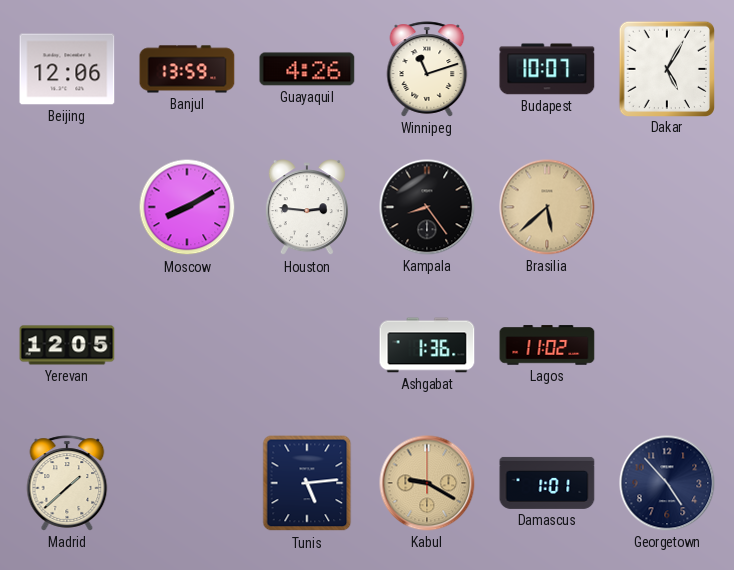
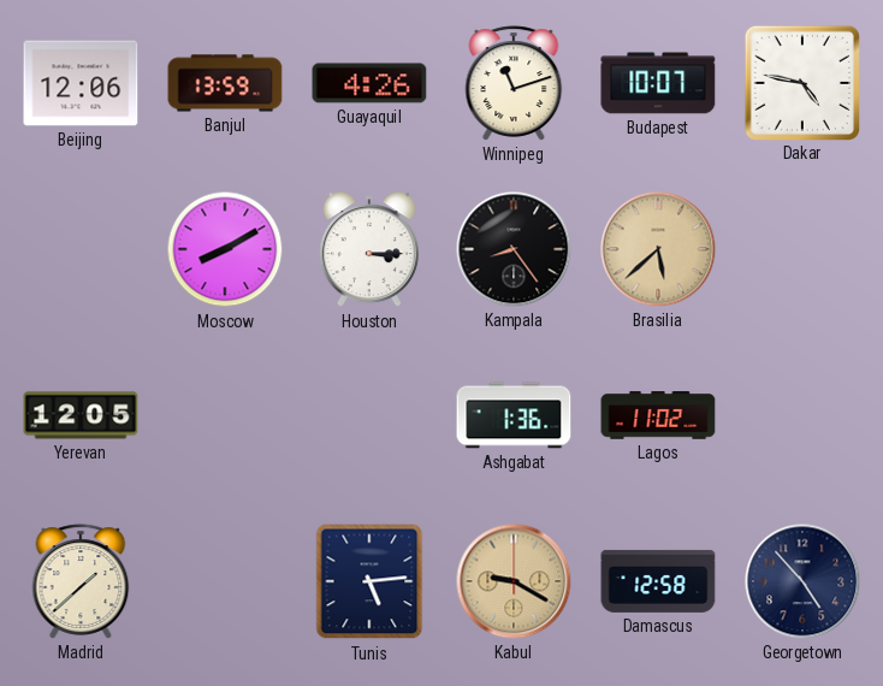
Dakar: 5:05 -> 4:47 (801, 82)
Houston: 2:46 -> 3:15 (369, 250)
Damascus: 1:01 -> 12:58 (658, 581)
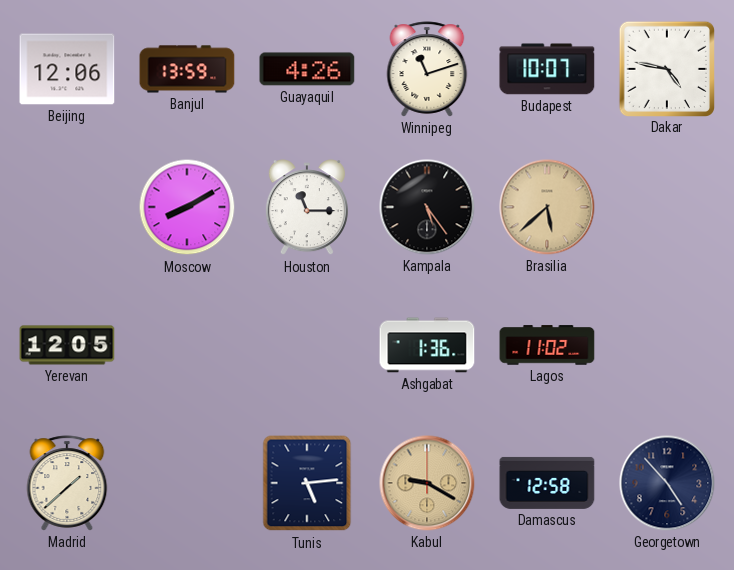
Houston: 3:15 -> 11:15 (307, 208)
Kampala: 8:24 -> 5:24 (427, 207)
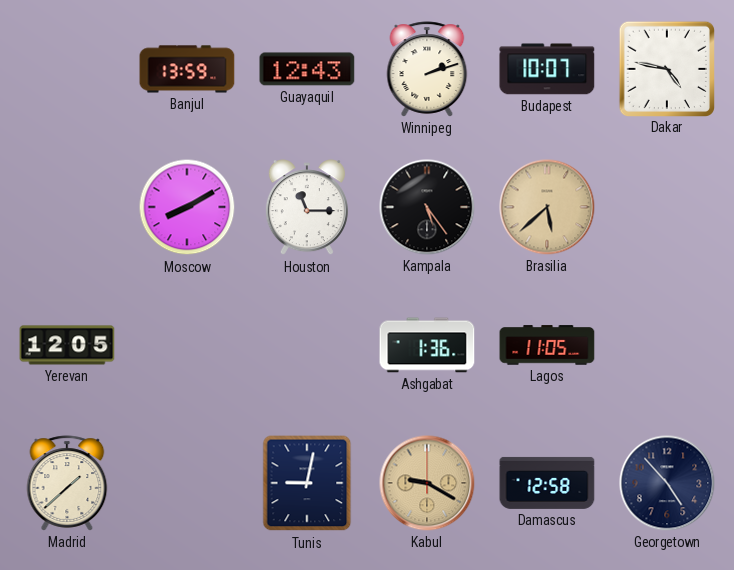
Beijing: 12:06 -> none (67, 69)
Guayaquil: 4:26 -> 12:43 (307, 69)
Winnipeg: 11:12 -> 2:12 (427, 69)
Lagos: 11:02 -> 11:05 (547, 345)
Tunis: 5:14 -> 9:02 (307, 483)
